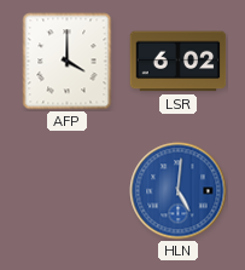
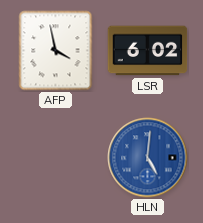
AFP: 4:00 -> 3:58 (56, 51)
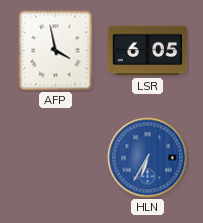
LSR: 6:02 -> 6:05 (148, 51)
HLN: 5:01 -> 6:35 (148, 158)
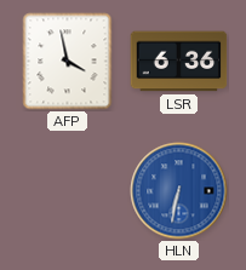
LSR: 6:05 -> 6:36 (179, 62)
HLN: 6:35 -> 6:32 (179, 191)
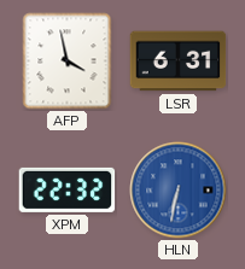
LSR: 6:36 -> 6:31 (179, 62)
XPM: none -> 22:32 (68, 189)
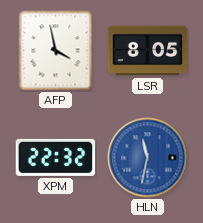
LSR: 6:31 -> 8:05 (148, 51)
HLN: 6:32 -> 11:32 (148, 158)
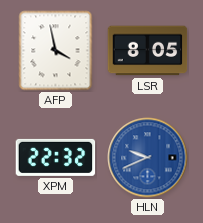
HLN: 11:32 -> 9:41 (148, 158)
